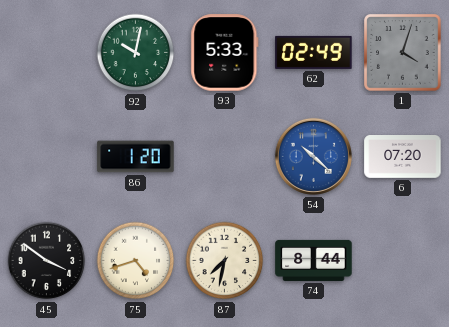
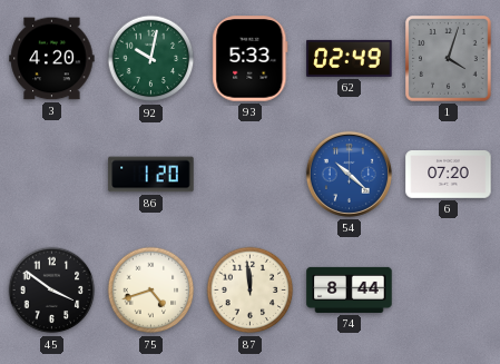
3: none -> 4:20 (52, 59)
87: 7:32 -> 11:59 (251, 291)
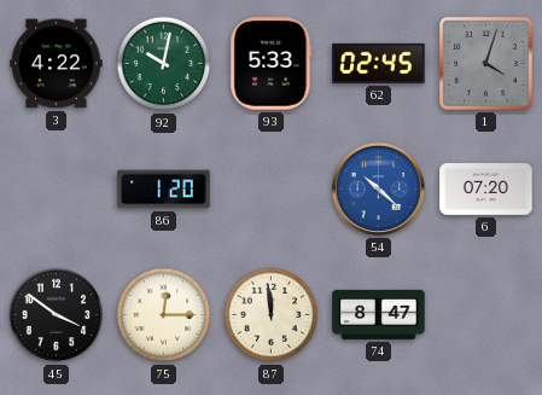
3: 4:20 -> 4:22 (57, 64)
62: 02:49 -> 02:45 (379, 63)
75: 4:42 -> 12:15 (164, 315)
74: 8:44 -> 8:47 (379, 314)
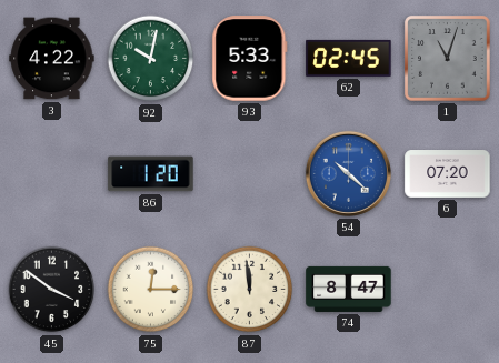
1: 4:03 -> 11:03 (448, 59)
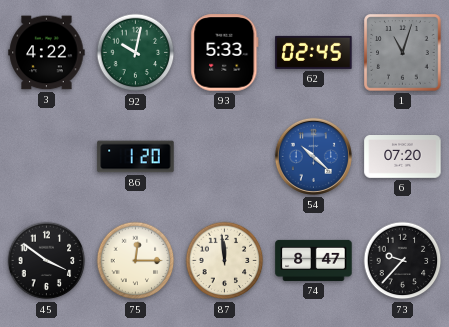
73: none -> 9:37 (403, 261)
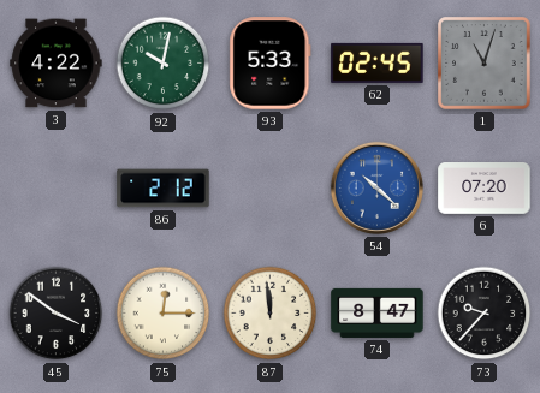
86: 1:20 -> 2:12 (164, 189)
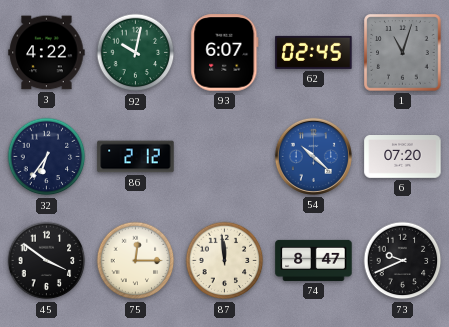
93: 5:33 -> 6:07 (225, 53)
32: none -> 6:36 (47, 157)
73: 9:37 -> 9:41 (403, 261)
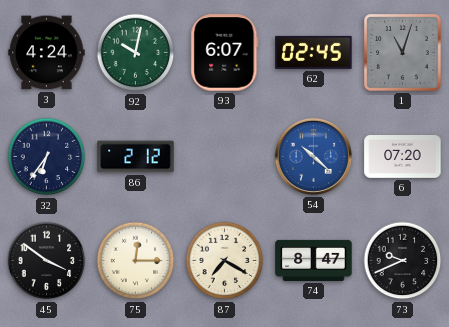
3: 4:22 -> 4:24 (47, 53)
87: 11:59 -> 7:20 (225, 261)
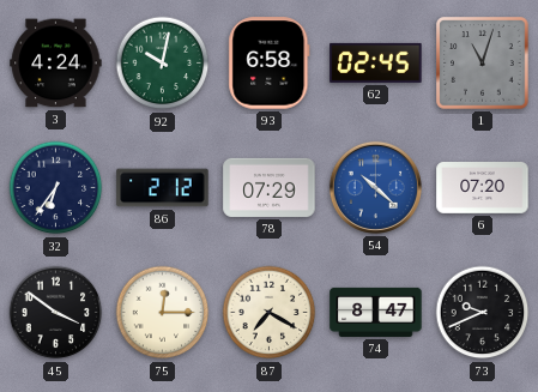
93: 6:07 -> 6:58 (270, 64)
78: none -> 07:29 (270, 187)
